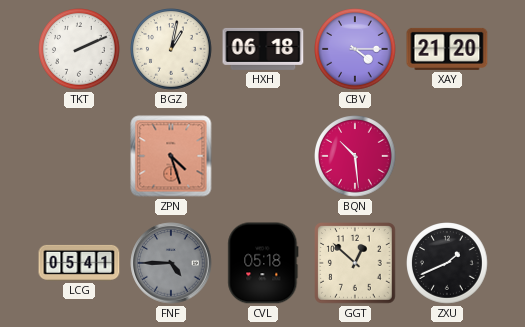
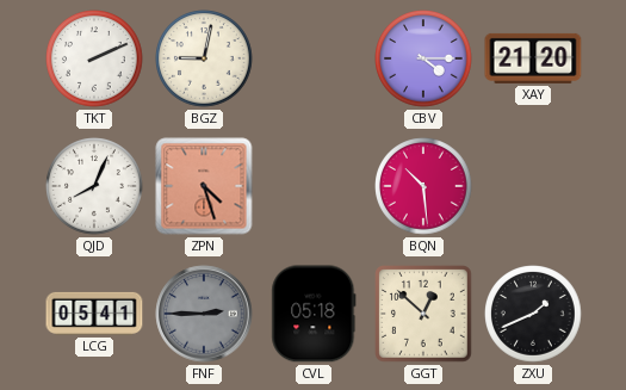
BGZ: 1:02 -> 9:02 (204, 58)
HXH: 06:18 -> none (263, 49)
QJD: none -> 8:04 (94, 186)
FNF: 4:45 -> 2:45 (204, 314)
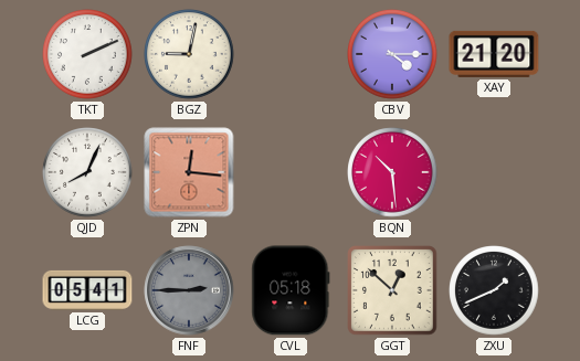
ZPN: 4:27 -> 12:16 (189, 172)
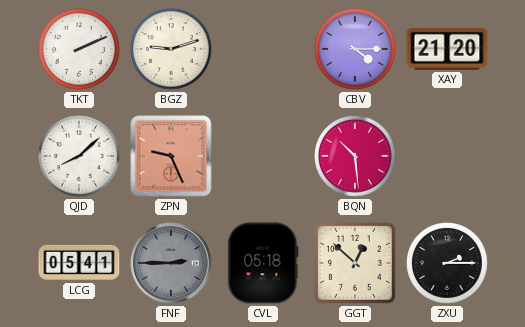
BGZ: 9:02 -> 9:12 (171, 49)
QJD: 8:04 -> 8:08 (79, 156)
ZPN: 12:16 -> 9:26 (171, 156)
ZXU: 1:41 -> 2:15 (447, 263)
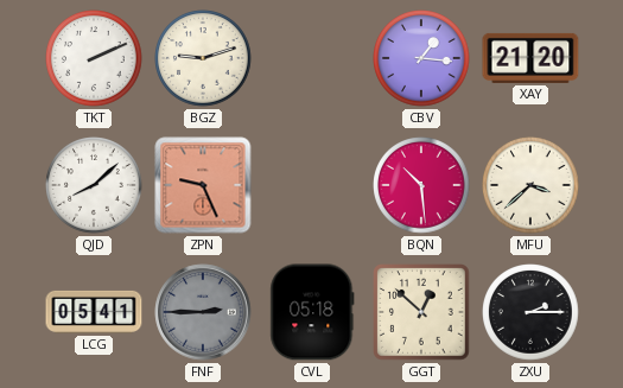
CBV: 4:15 -> 1:16 (421, 58)
MFU: none -> 3:38 (530, 185)
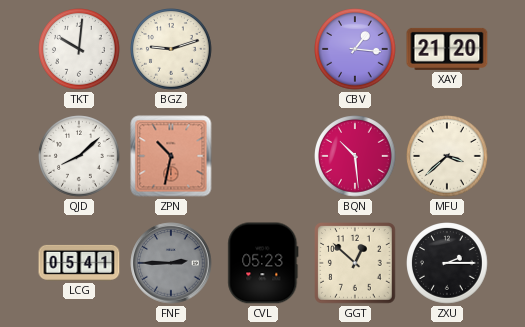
TKT: 2:11 -> 10:01 (79, 49)
ZPN: 9:26 -> 10:32 (171, 156)
CVL: 05:18 -> 05:23 (263, 263)
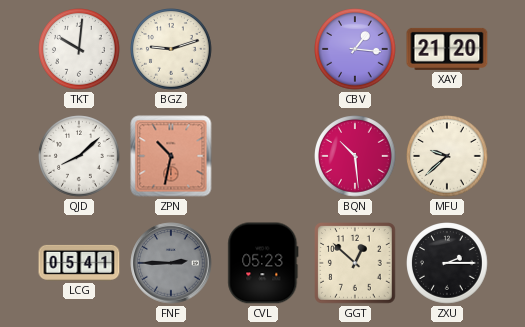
MFU: 3:38 -> 9:38 (447, 156)
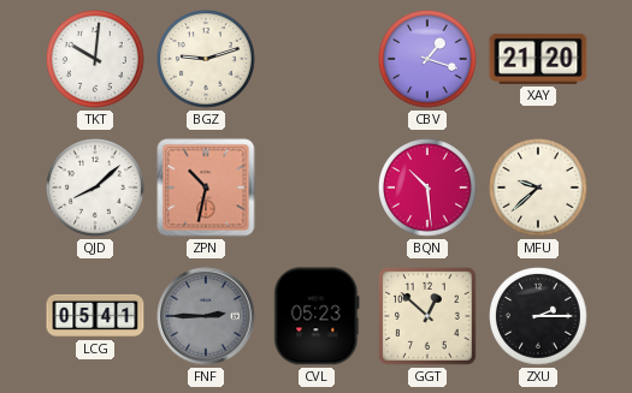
CBV: 1:16 -> 1:18 (427, 59)
